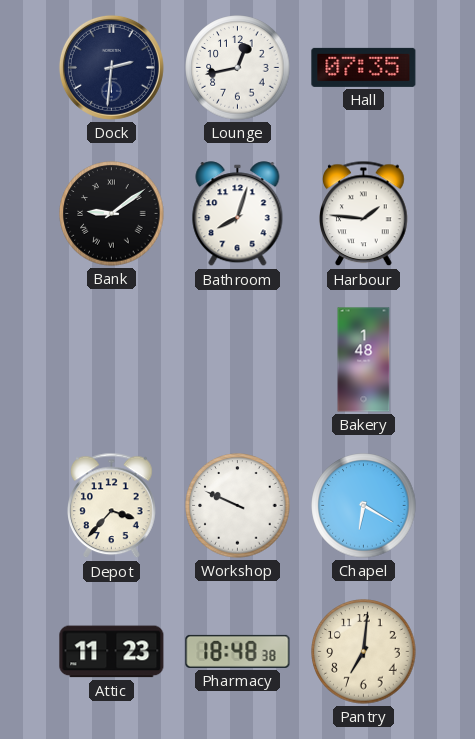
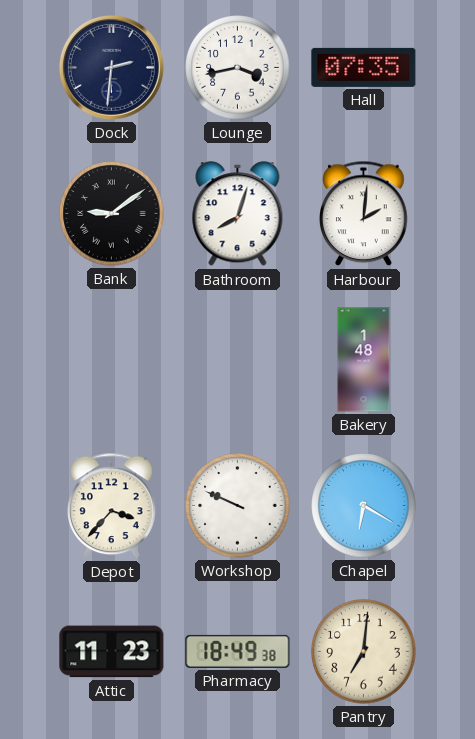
Lounge: 12:43 -> 3:43 (238, 68)
Harbour: 1:46 -> 2:01 (364, 214)
Pharmacy: 18:48 -> 18:49 (238, 651)
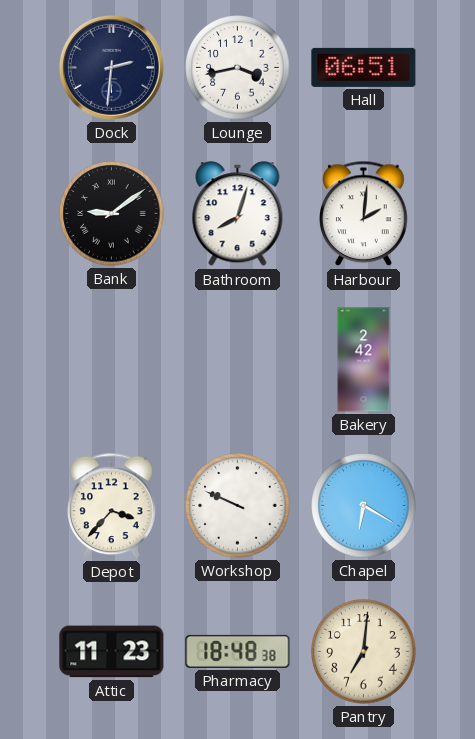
Hall: 07:35 -> 06:51 (364, 67)
Bakery: 1:48 -> 2:42 (364, 360)
Pharmacy: 18:49 -> 18:48 (238, 651)
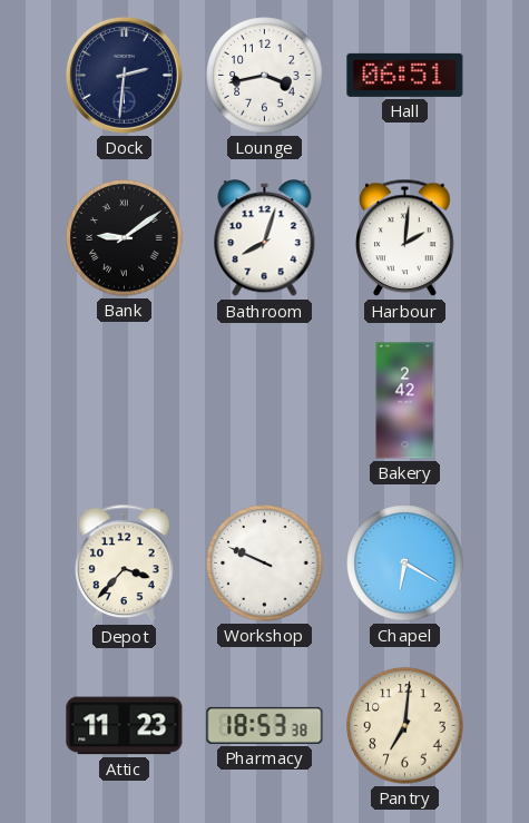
Pharmacy: 18:48 -> 18:53 (265, 725)
